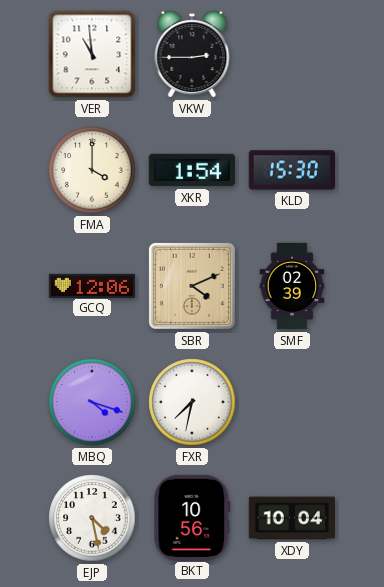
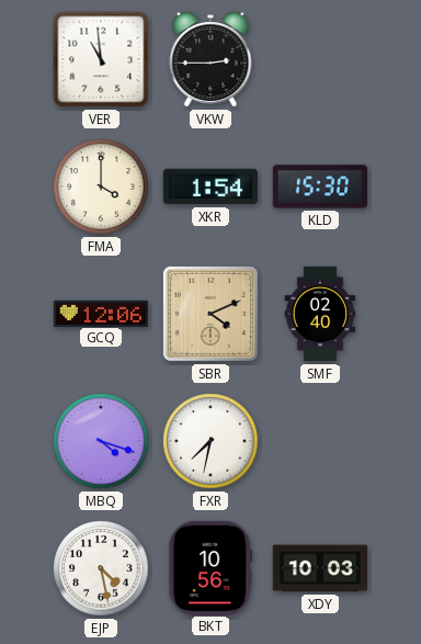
SMF: 02:39 -> 02:40 (320, 314)
XDY: 10:04 -> 10:03 (320, 568)
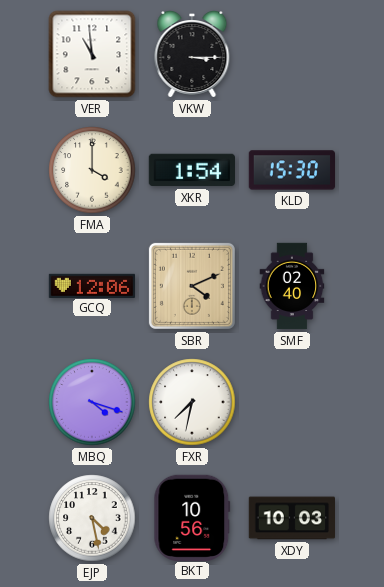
VKW: 2:45 -> 3:15 (192, 55)
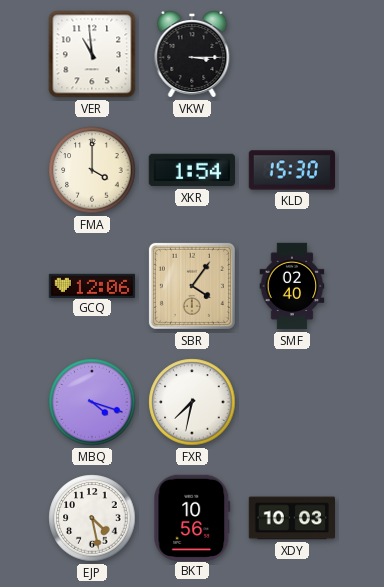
SBR: 4:11 -> 4:06 (192, 286)
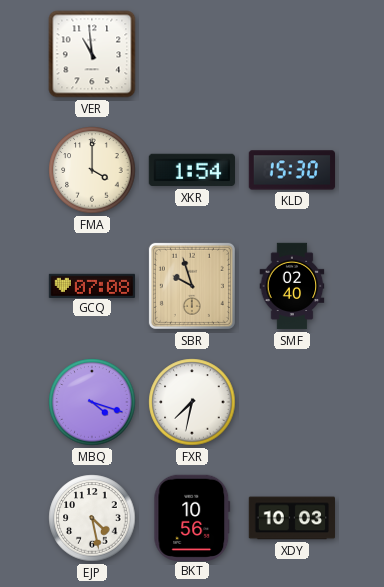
VKW: 3:15 -> none (192, 55)
GCQ: 12:06 -> 07:08 (92, 285)
SBR: 4:06 -> 9:57 (192, 286)
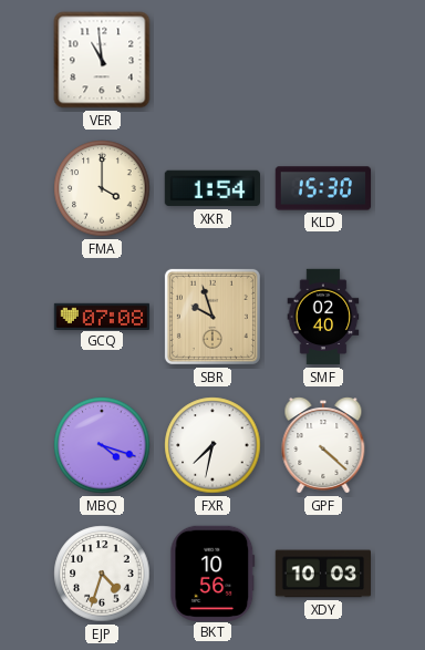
GPF: none -> 4:22 (323, 446)
EJP: 4:28 -> 4:33 (102, 574)
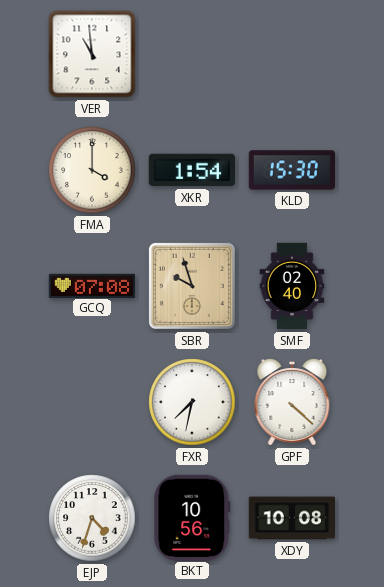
MBQ: 4:18 -> none (102, 445)
XDY: 10:03 -> 10:08 (292, 518)
